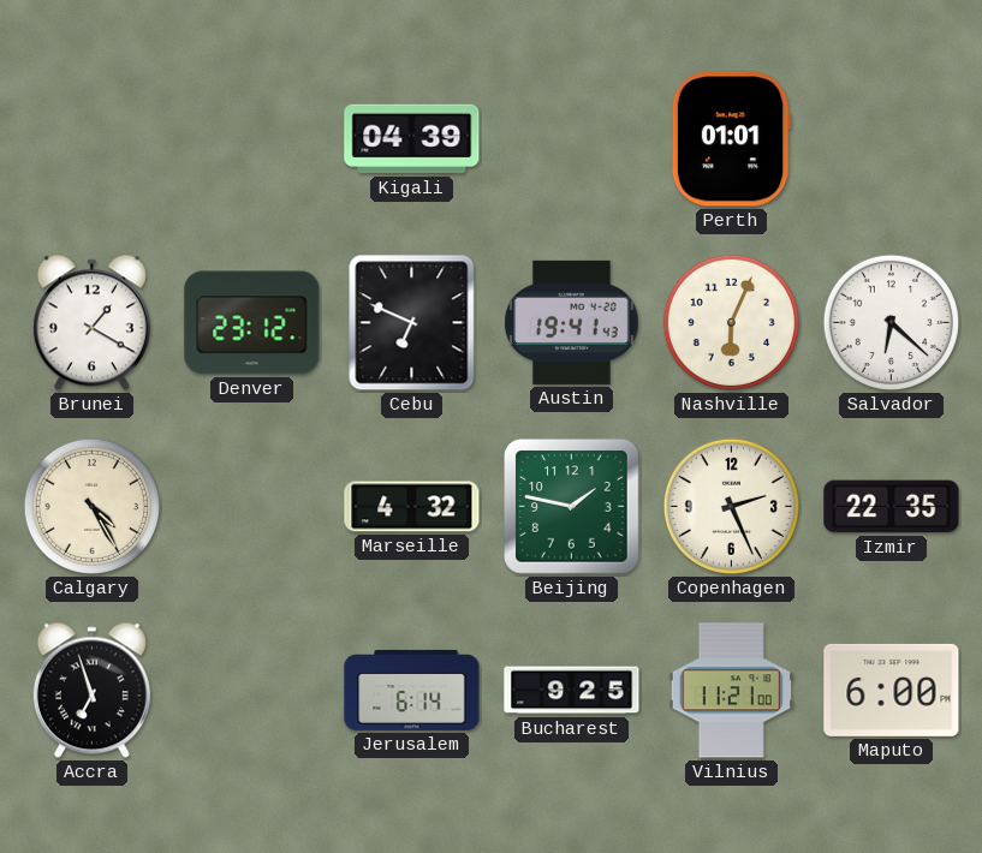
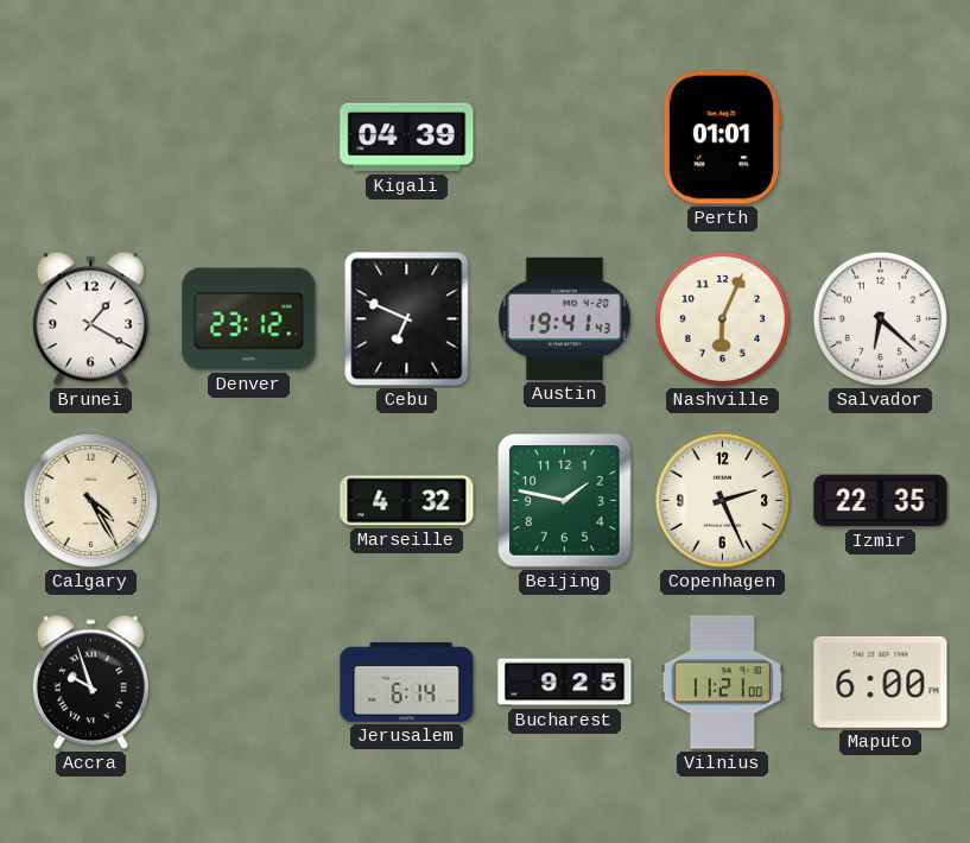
Accra: 6:57 -> 9:57 (90, 683)
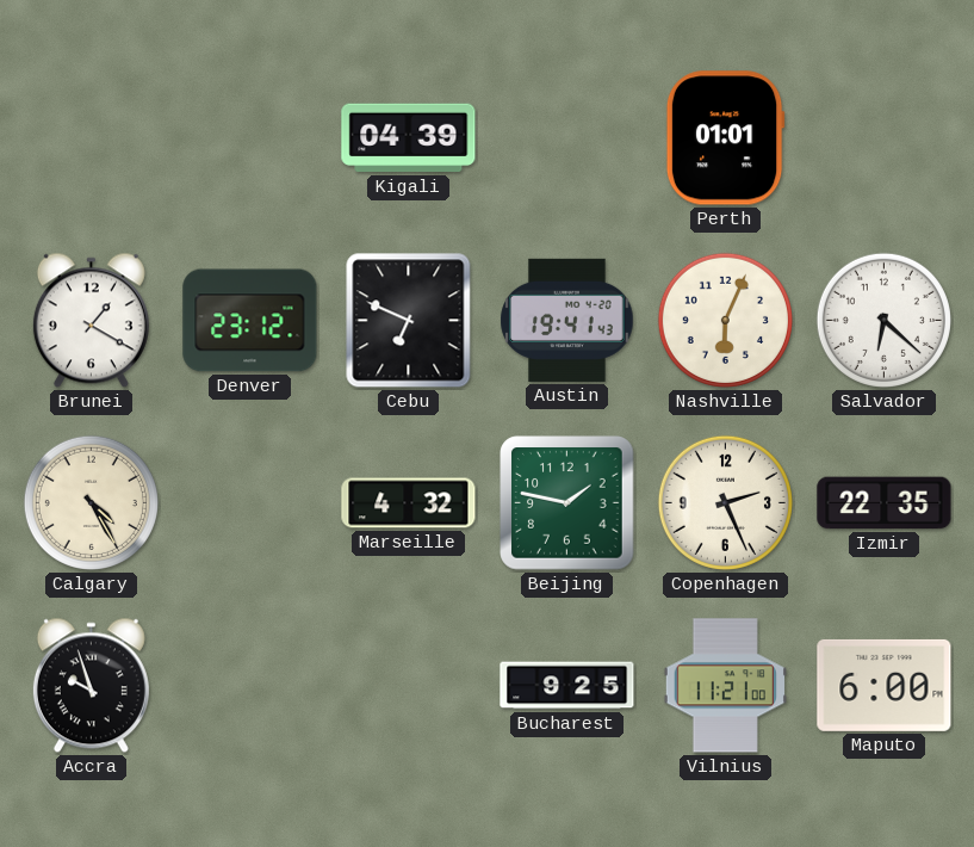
Jerusalem: 6:14 -> none (407, 682)
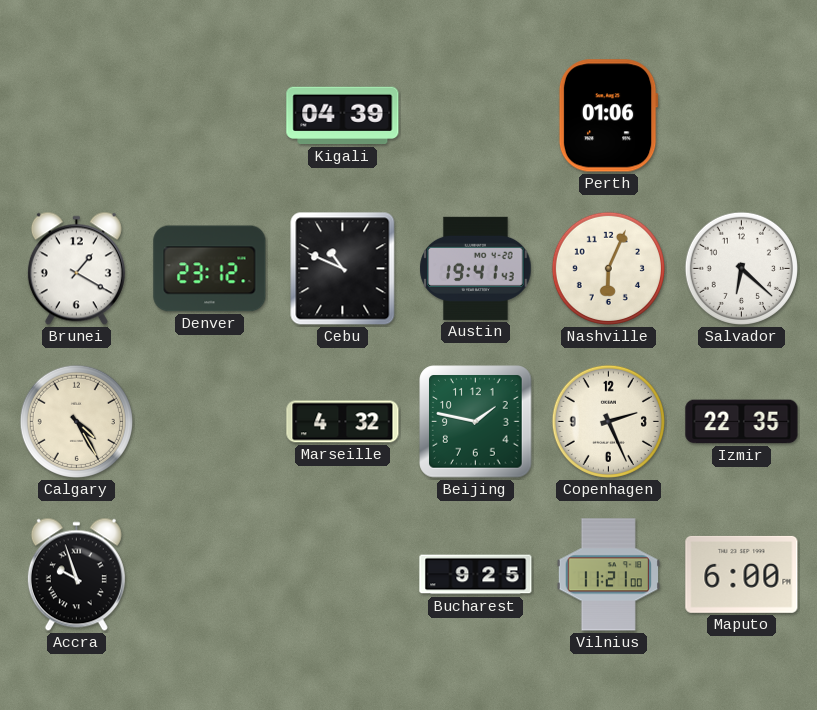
Perth: 01:01 -> 01:06 (608, 116)
Cebu: 6:49 -> 10:49 (343, 269)
